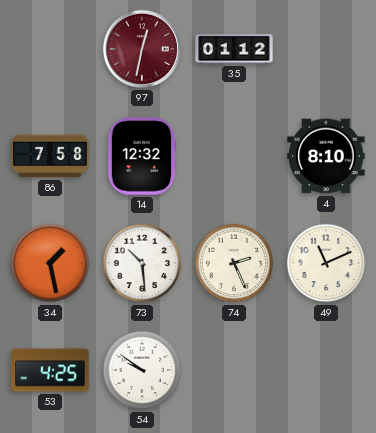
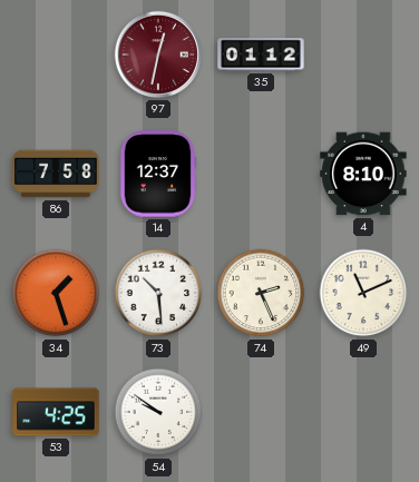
14: 12:32 -> 12:37 (158, 174)
34: 1:28 -> 1:27 (56, 293)
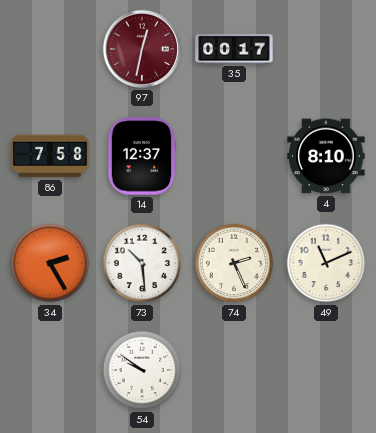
35: 01:12 -> 00:17 (234, 49)
34: 1:27 -> 2:25 (50, 263)
53: 4:25 -> none (56, 412)
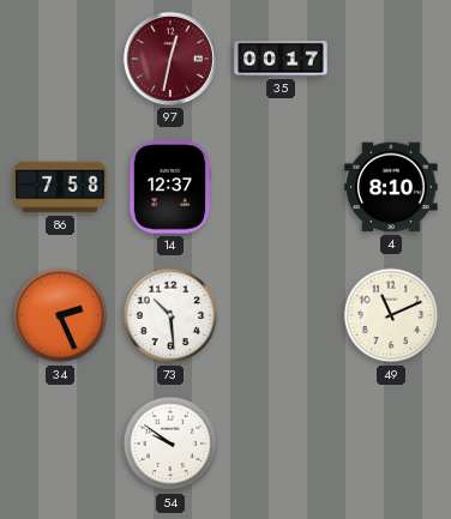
34: 2:25 -> 2:26 (60, 315)
74: 2:26 -> none (234, 263)
